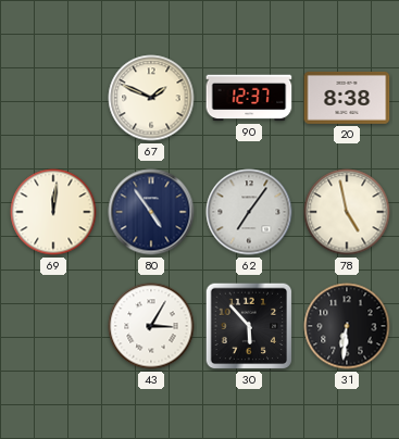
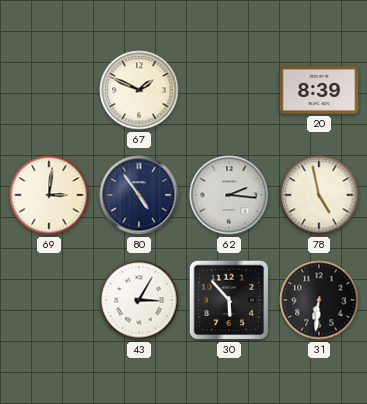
90: 12:37 -> none (249, 98)
20: 8:38 -> 8:39 (319, 90)
69: 12:01 -> 3:01 (49, 195)
62: 7:06 -> 2:16 (229, 195)
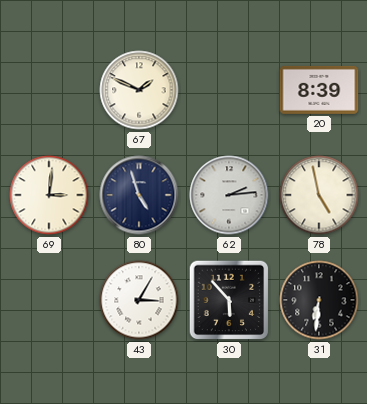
80: 4:54 -> 4:57 (139, 195)
62: 2:16 -> 2:14 (229, 195)
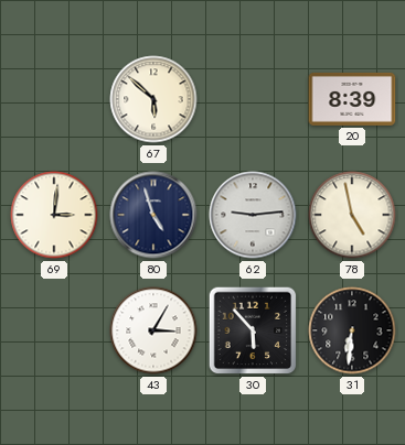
67: 1:49 -> 5:52 (153, 99)
62: 2:14 -> 9:14 (253, 215)
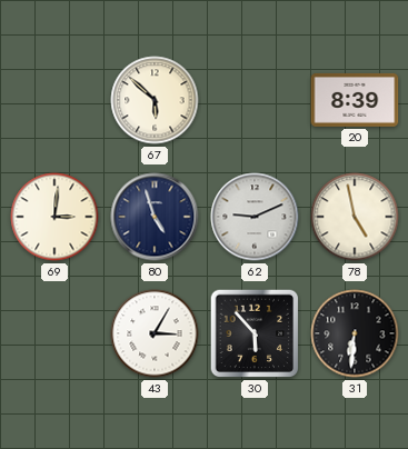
62: 9:14 -> 9:11 (255, 217)
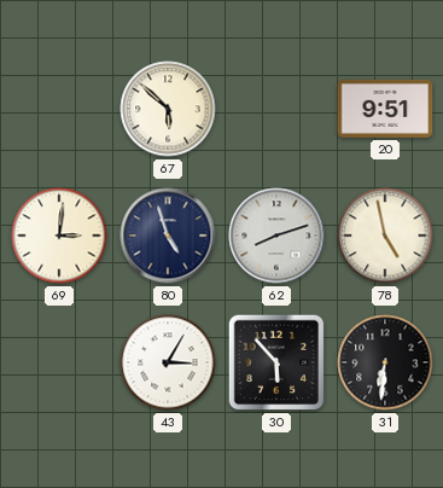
20: 8:39 -> 9:51 (385, 109)
62: 9:11 -> 8:12 (276, 236)
